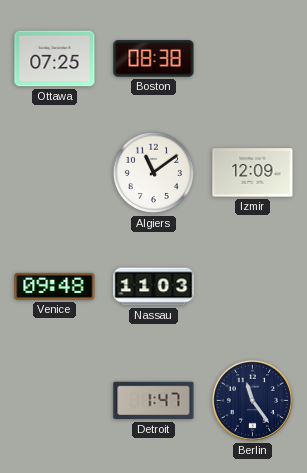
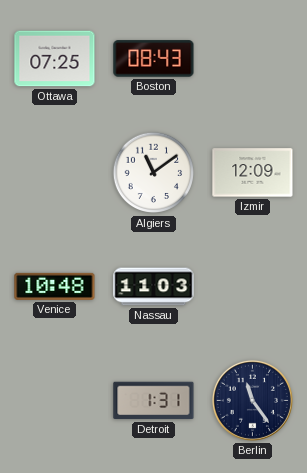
Boston: 08:38 -> 08:43 (154, 59)
Venice: 09:48 -> 10:48 (55, 286)
Detroit: 1:47 -> 1:31 (154, 401)
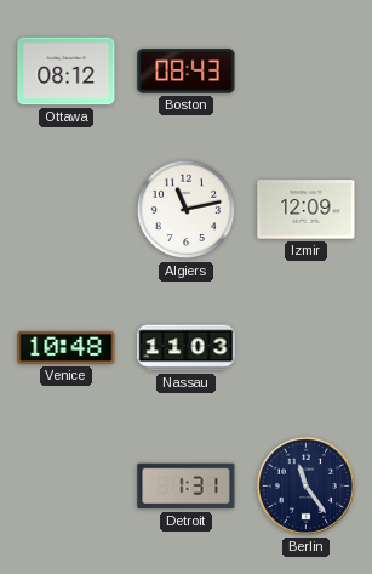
Ottawa: 07:25 -> 08:12 (67, 72)
Algiers: 11:09 -> 11:13 (187, 210)
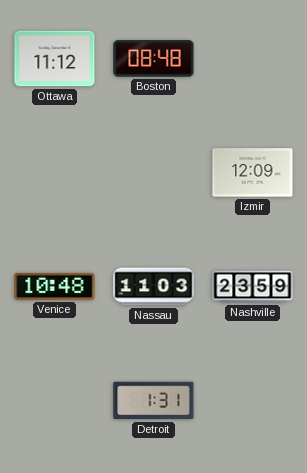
Ottawa: 08:12 -> 11:12 (55, 59)
Boston: 08:43 -> 08:48 (154, 59)
Algiers: 11:13 -> none (187, 210)
Nashville: none -> 23:59 (253, 287)
Berlin: 11:24 -> none (305, 485)
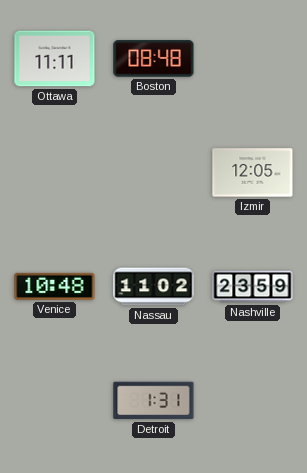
Ottawa: 11:12 -> 11:11 (55, 59)
Izmir: 12:09 -> 12:05 (253, 173)
Nassau: 11:03 -> 11:02 (154, 287)
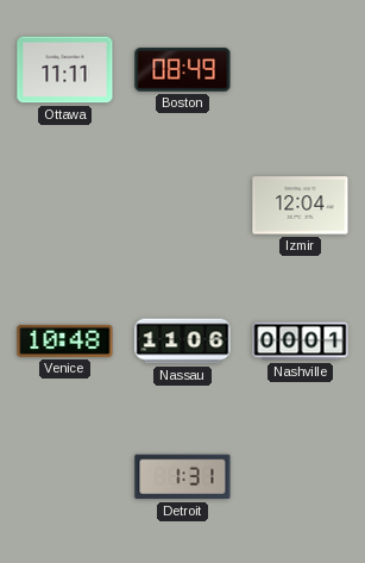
Boston: 08:48 -> 08:49 (183, 70)
Izmir: 12:05 -> 12:04 (301, 206)
Nassau: 11:02 -> 11:06 (183, 342)
Nashville: 23:59 -> 00:01 (301, 342)
